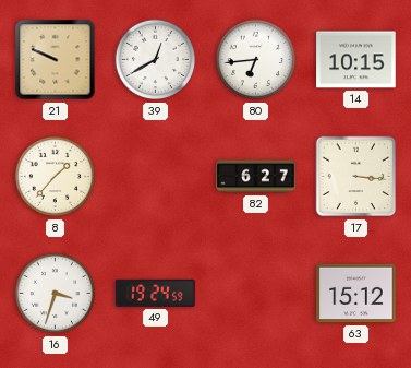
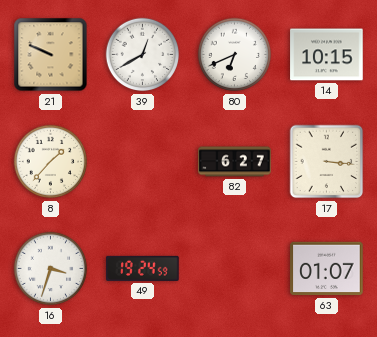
80: 6:44 -> 6:41 (235, 55)
63: 15:12 -> 01:07 (327, 269)
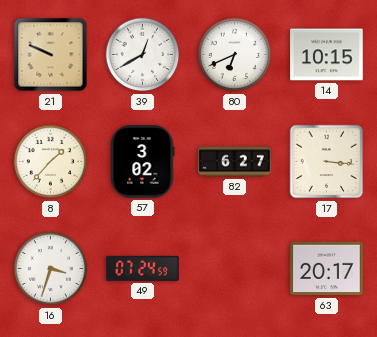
57: none -> 3:02 (142, 162)
49: 19:24 -> 07:24 (143, 268)
63: 01:07 -> 20:17 (327, 269)
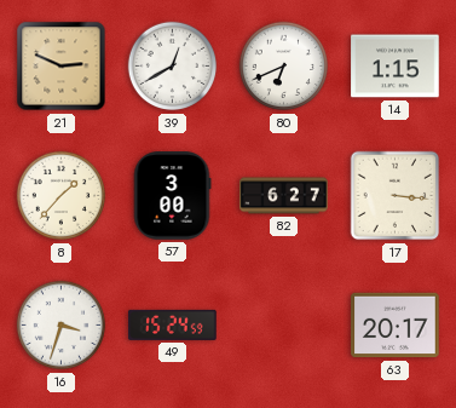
21: 9:49 -> 2:49 (62, 67)
14: 10:15 -> 1:15 (396, 67)
57: 3:02 -> 3:00 (172, 196)
49: 07:24 -> 15:24 (173, 324)
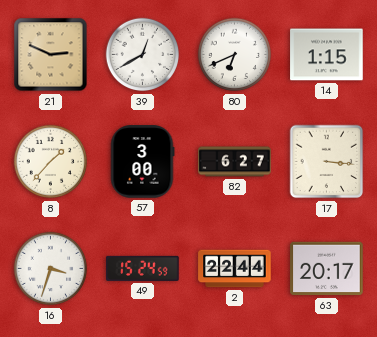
2: none -> 22:44 (235, 269)
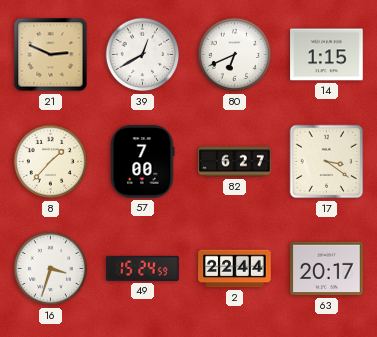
57: 3:00 -> 7:00 (142, 162)
17: 3:16 -> 3:21 (327, 162)
